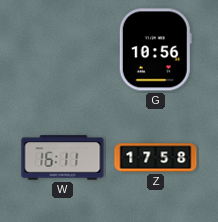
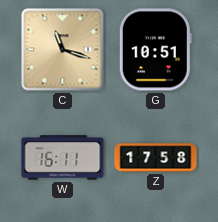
C: none -> 11:18 (63, 50)
G: 10:56 -> 10:51 (155, 50)
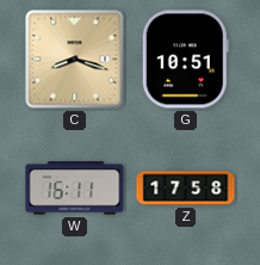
C: 11:18 -> 8:18 (75, 60)
